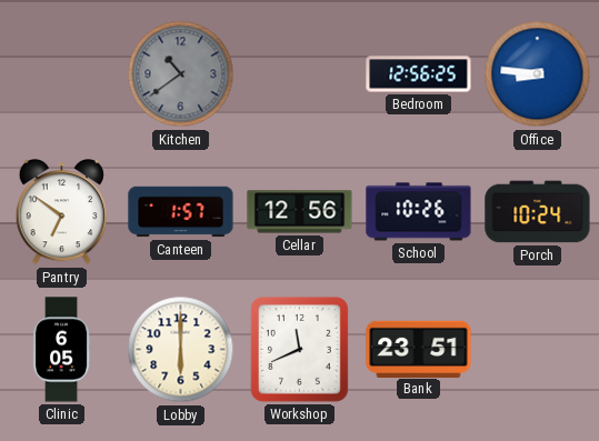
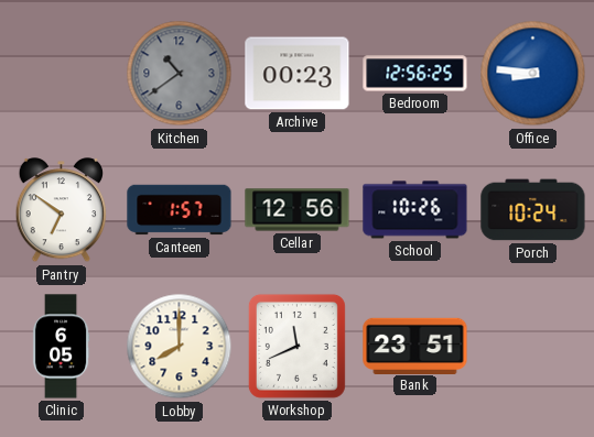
Archive: none -> 00:23 (298, 74)
Lobby: 6:00 -> 8:00 (180, 347)
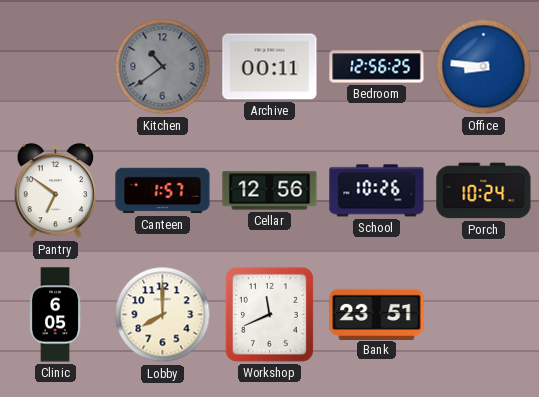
Archive: 00:23 -> 00:11 (270, 67)
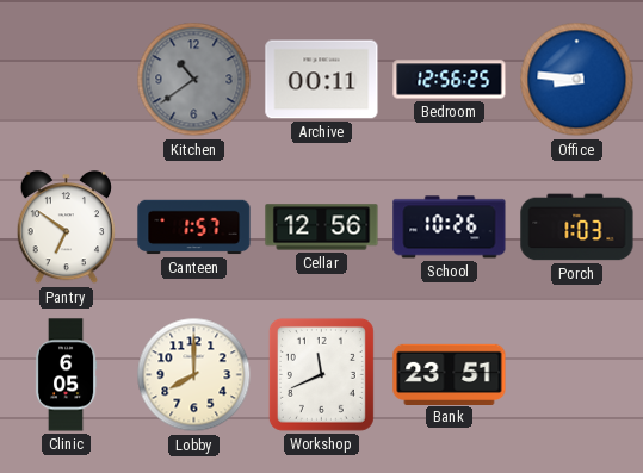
Porch: 10:24 -> 1:03 (577, 228)
